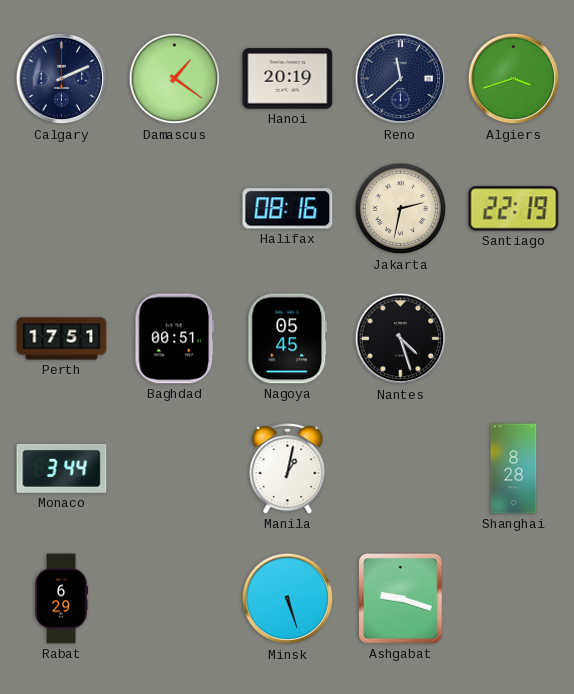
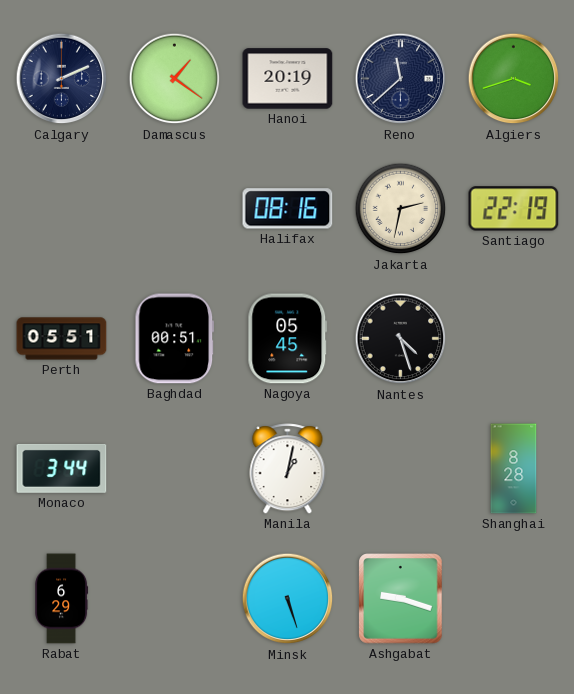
Perth: 17:51 -> 05:51 (62, 339)
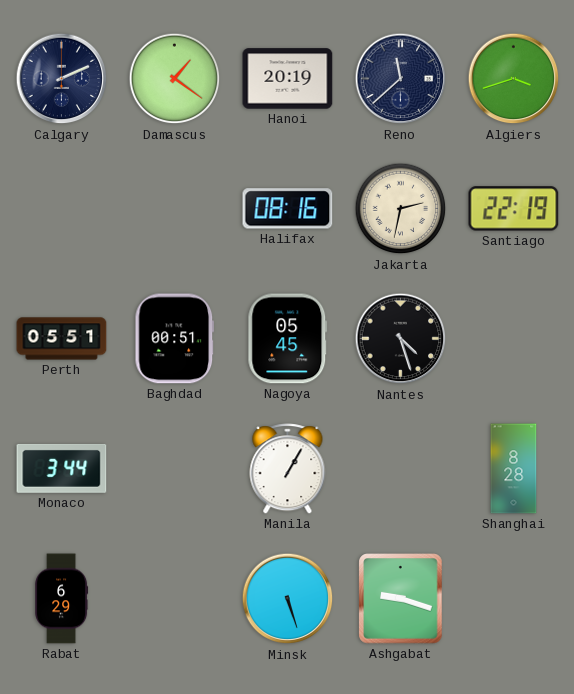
Manila: 1:02 -> 1:05 (288, 469)
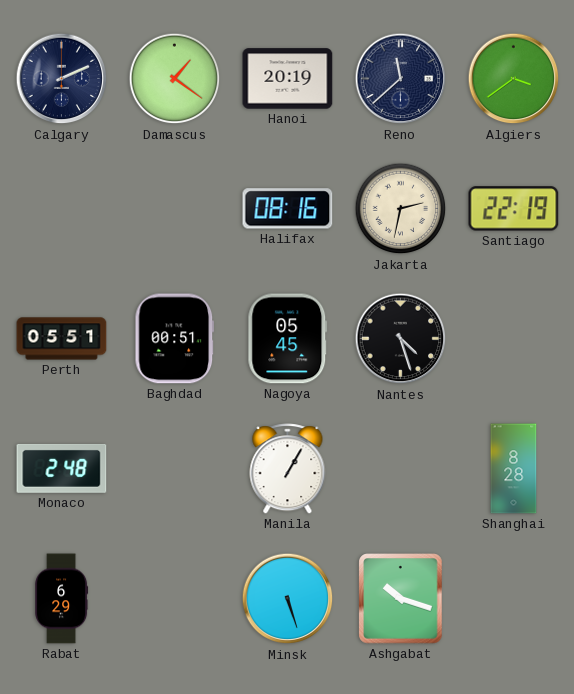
Algiers: 3:42 -> 3:39 (514, 79)
Monaco: 3:44 -> 2:48 (62, 468)
Ashgabat: 9:18 -> 10:18 (401, 599)
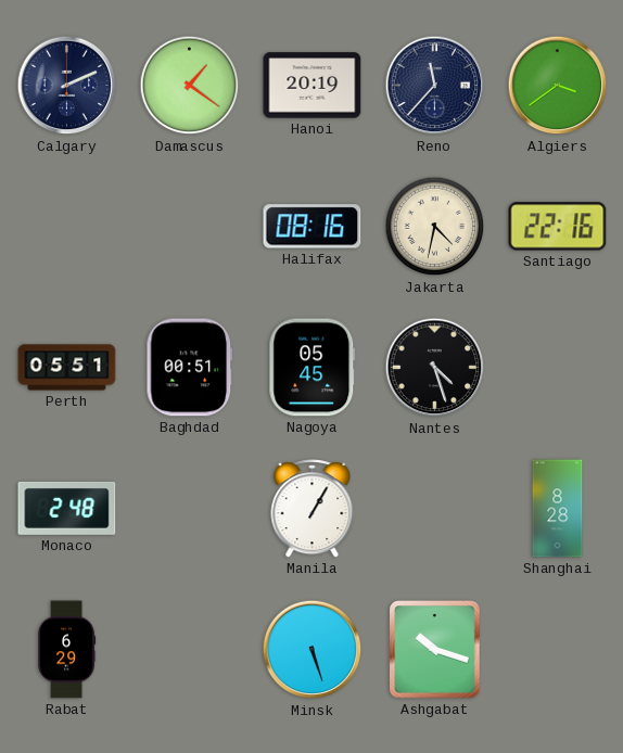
Reno: 11:38 -> 11:37 (435, 86)
Jakarta: 2:32 -> 4:32 (435, 227)
Santiago: 22:19 -> 22:16 (558, 227)
